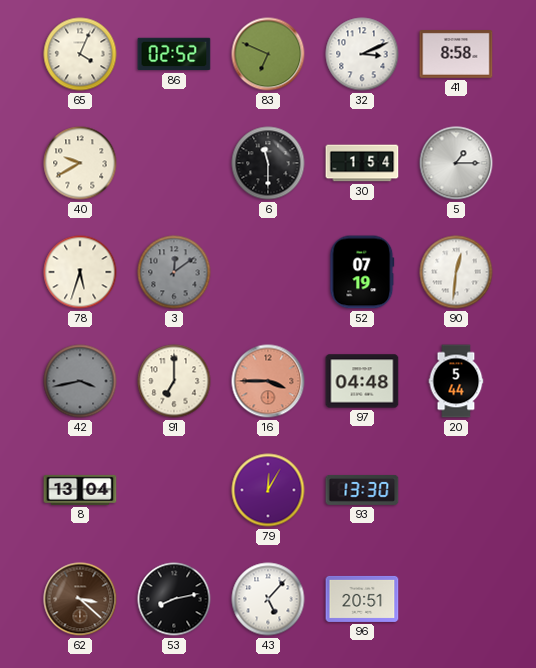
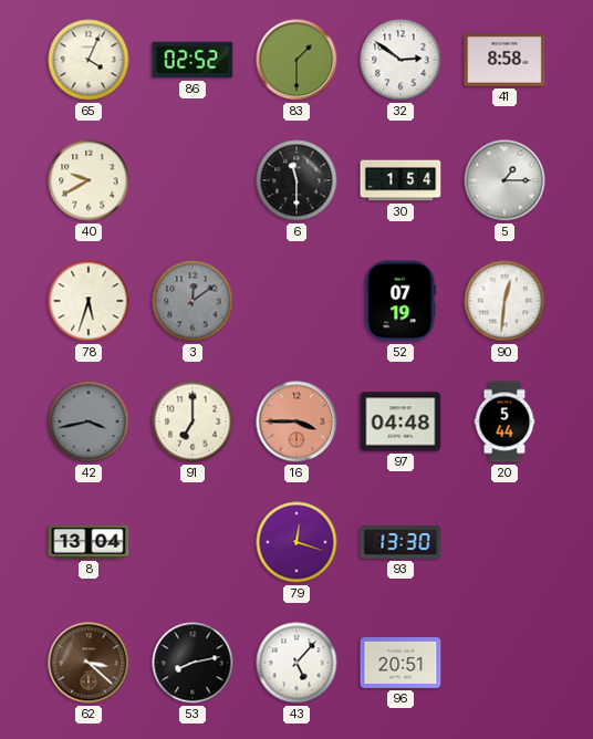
83: 6:49 -> 1:30 (296, 60)
32: 3:11 -> 2:51 (400, 60)
79: 12:05 -> 12:18 (296, 542)
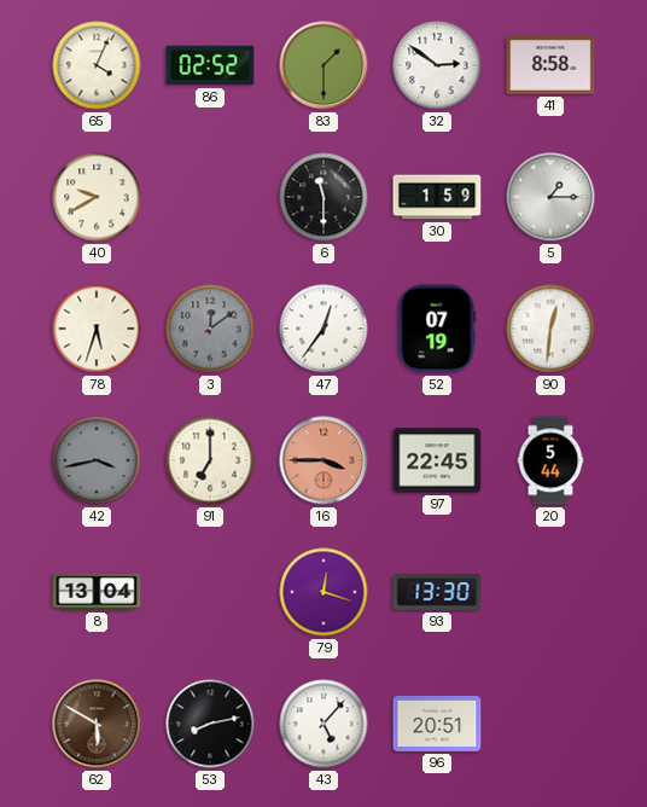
30: 1:54 -> 1:59 (437, 197)
47: none -> 12:36 (323, 329)
97: 04:48 -> 22:45 (437, 460)
62: 3:22 -> 5:50 (97, 724)
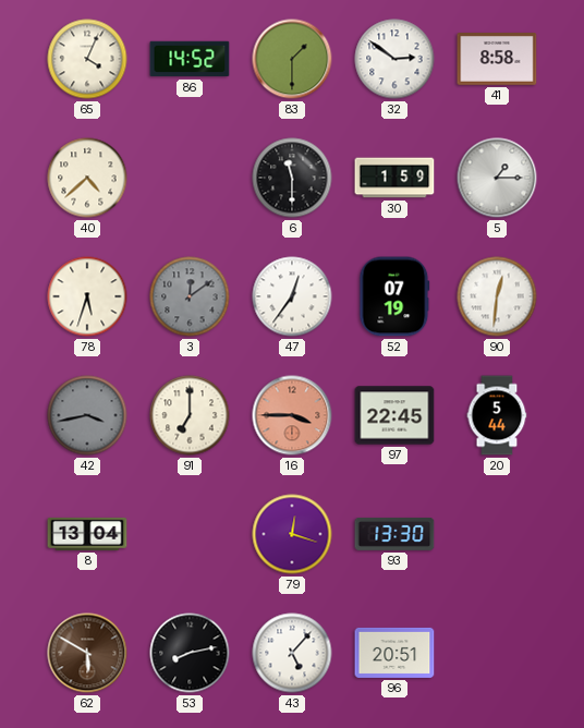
86: 02:52 -> 14:52 (190, 59)
40: 9:40 -> 4:38 (87, 178)
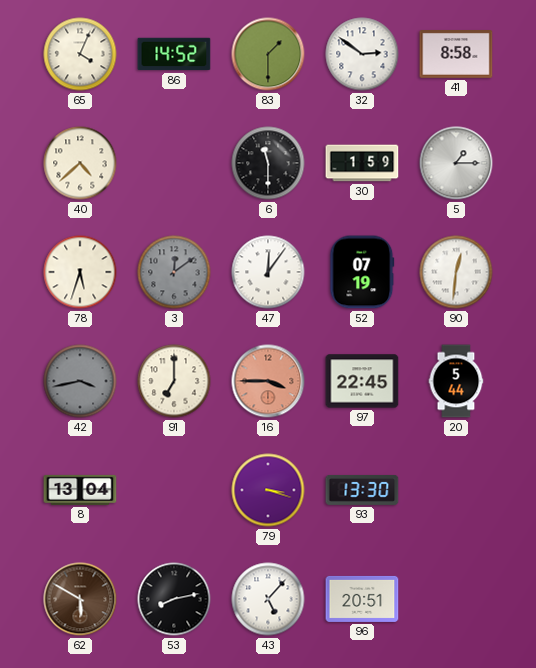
47: 12:36 -> 12:06 (268, 272)
79: 12:18 -> 3:18 (268, 490)
